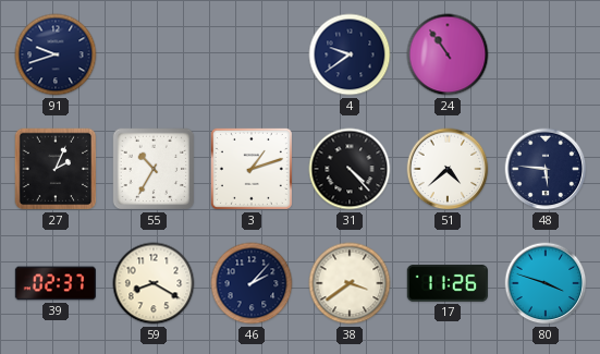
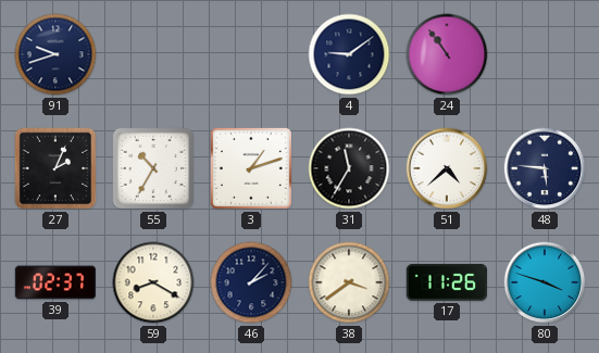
4: 9:39 -> 9:09 (349, 54)
31: 4:23 -> 11:35 (349, 168)
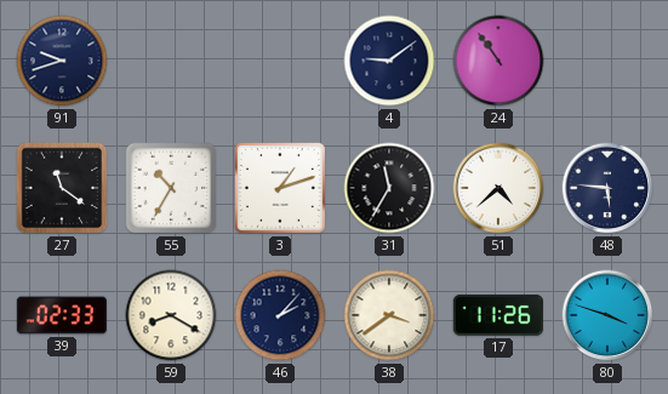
27: 2:04 -> 11:21 (62, 188)
39: 02:37 -> 02:33 (61, 315)
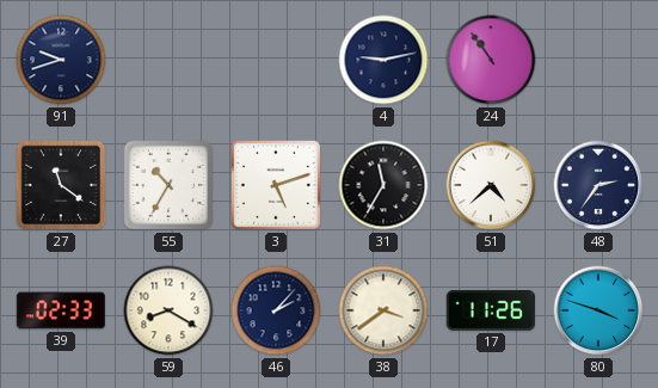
4: 9:09 -> 9:13 (383, 60)
3: 1:12 -> 5:12 (276, 185)
48: 5:46 -> 2:36 (598, 185)
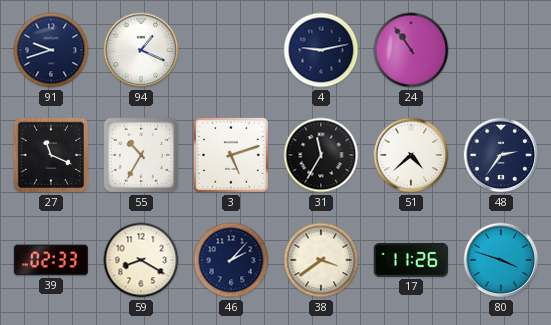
94: none -> 1:19 (141, 50)
27: 11:21 -> 11:19 (51, 155)
